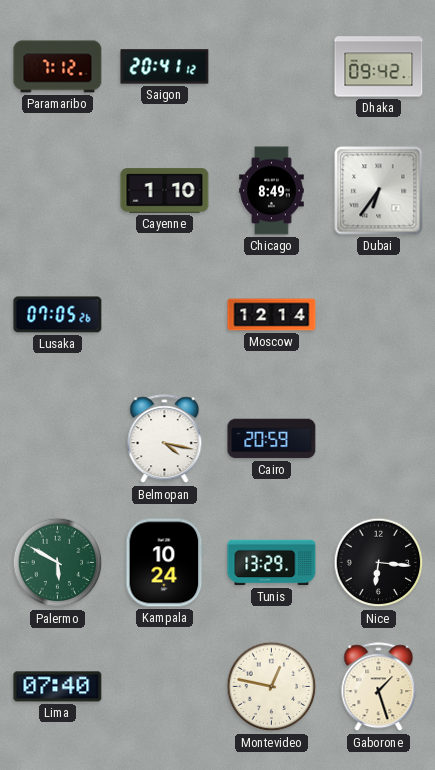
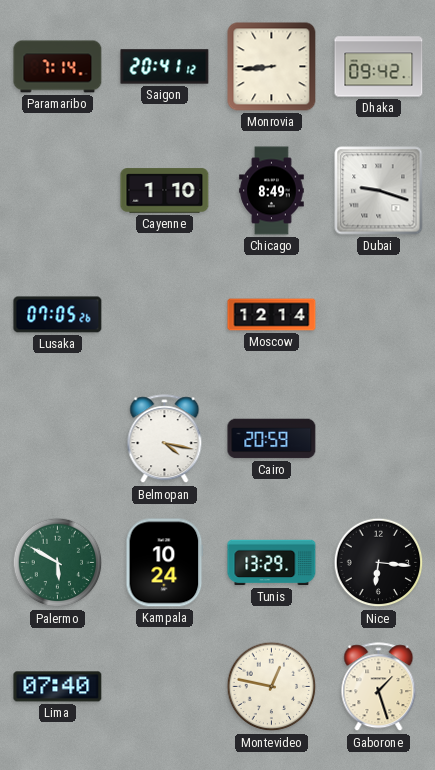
Paramaribo: 7:12 -> 7:14 (58, 67)
Monrovia: none -> 8:44 (272, 67)
Dubai: 6:36 -> 9:18 (379, 191)
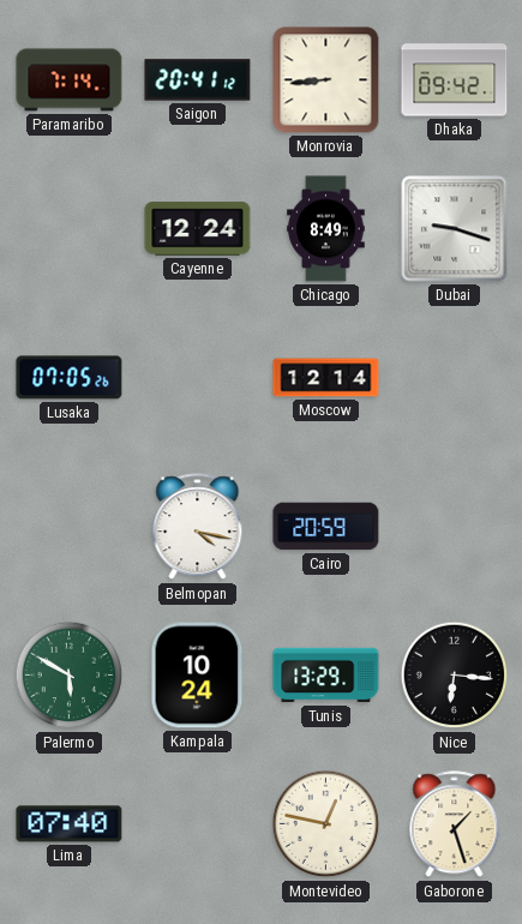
Cayenne: 1:10 -> 12:24 (198, 229)
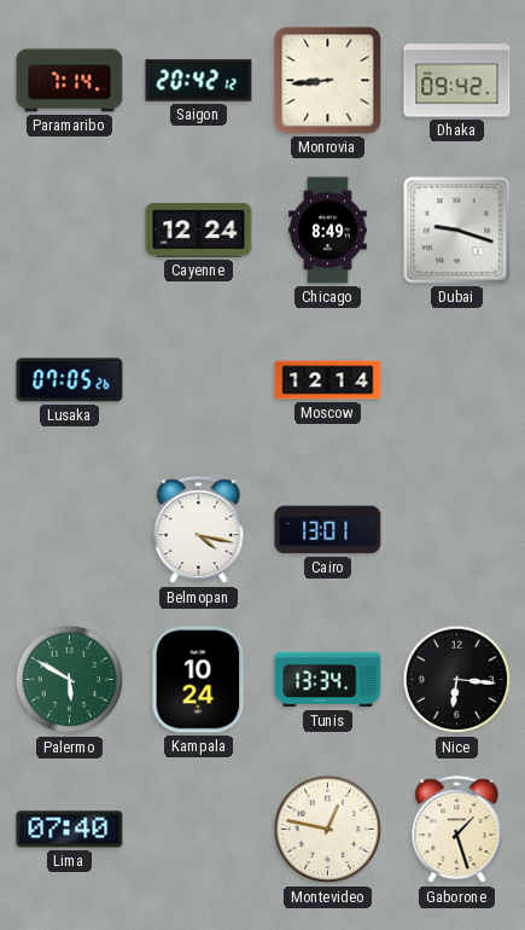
Saigon: 20:41 -> 20:42 (199, 81)
Cairo: 20:59 -> 13:01 (328, 530)
Tunis: 13:29 -> 13:34 (328, 680)
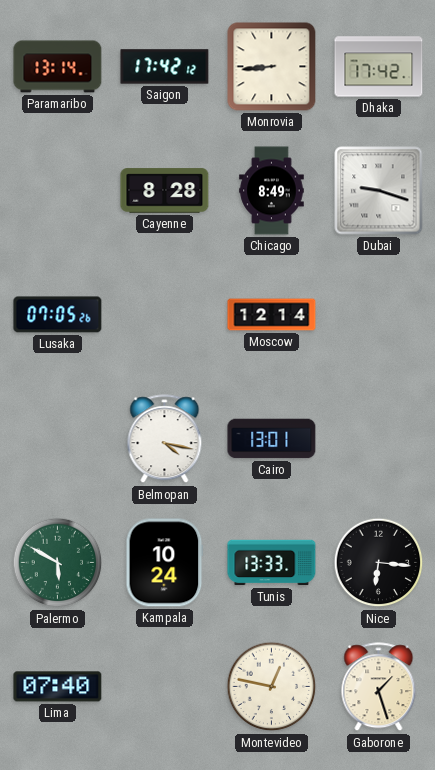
Paramaribo: 7:14 -> 13:14 (58, 67)
Saigon: 20:42 -> 17:42 (165, 67)
Dhaka: 09:42 -> 17:42 (379, 67)
Cayenne: 12:24 -> 8:28 (165, 191)
Tunis: 13:34 -> 13:33 (272, 563)
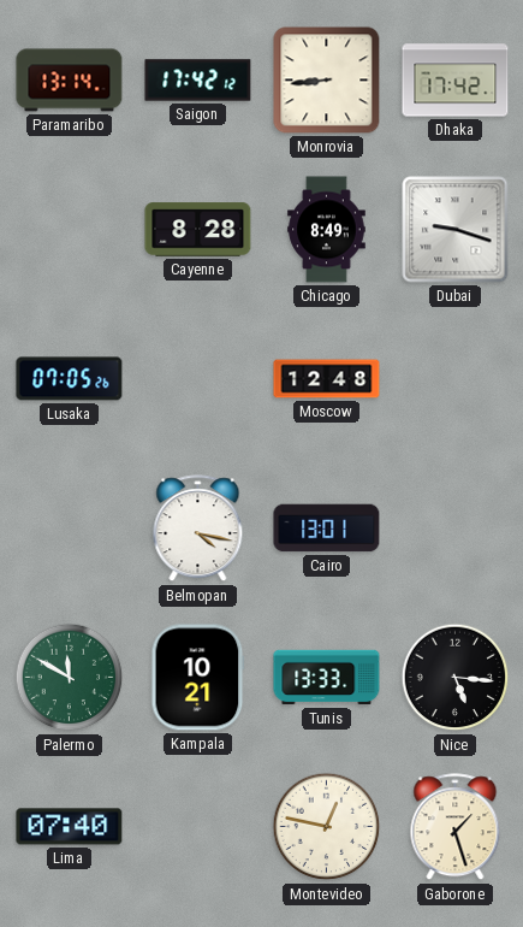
Moscow: 12:14 -> 12:48 (327, 379)
Palermo: 5:50 -> 11:50 (70, 678)
Kampala: 10:24 -> 10:21 (198, 678)
Nice: 6:16 -> 5:16 (456, 678)
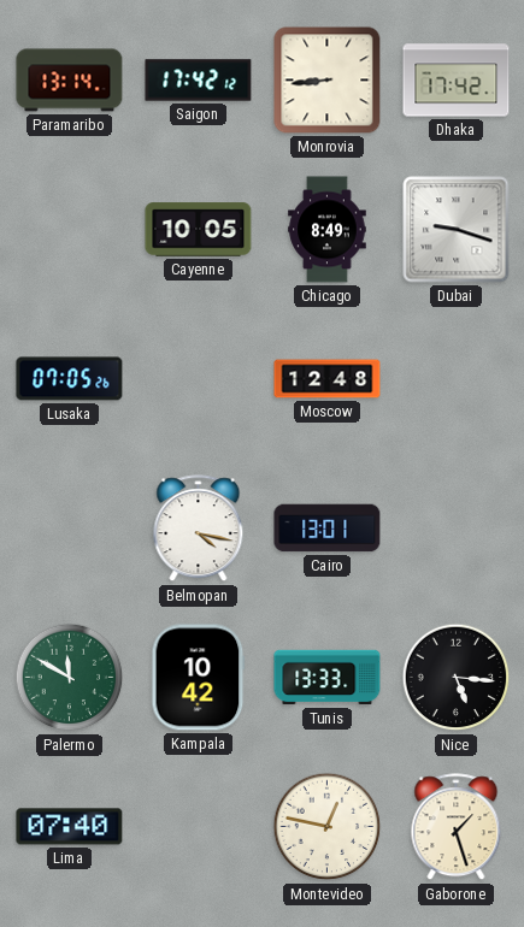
Cayenne: 8:28 -> 10:05 (199, 230)
Kampala: 10:21 -> 10:42 (199, 678)
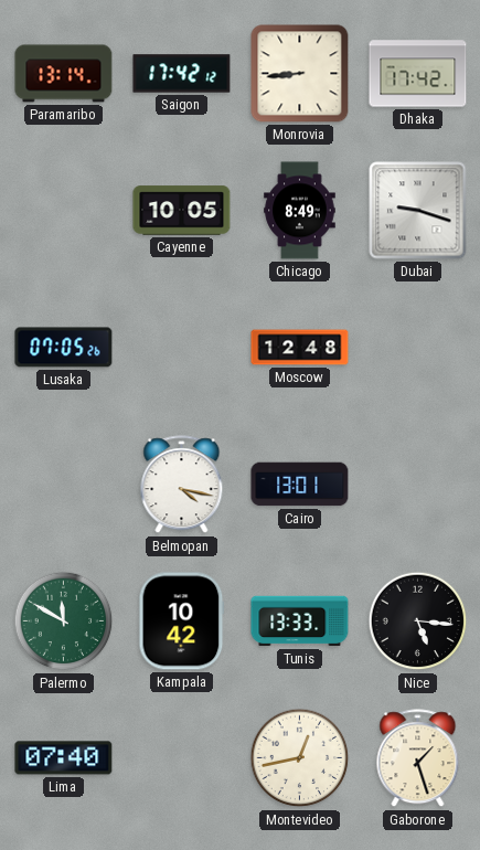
Montevideo: 12:47 -> 12:43 (300, 758)
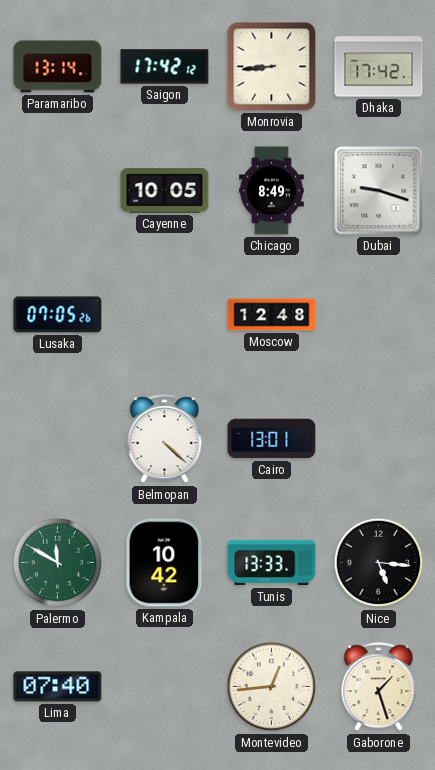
Belmopan: 4:17 -> 4:22 (165, 439)
Montevideo: 12:43 -> 12:44 (272, 687)
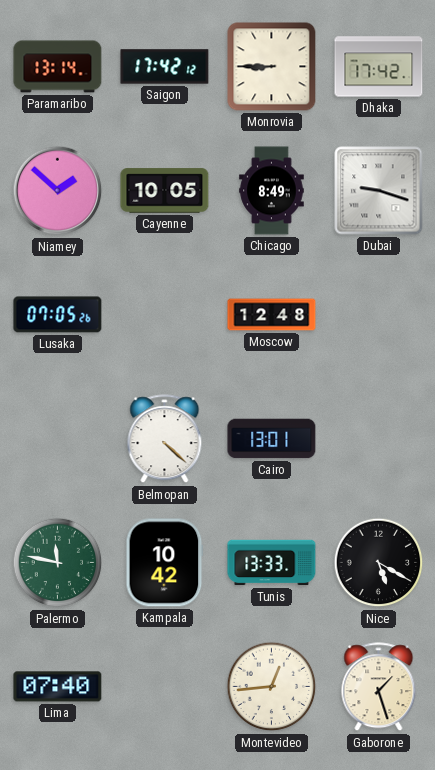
Monrovia: 8:44 -> 8:45 (272, 67)
Niamey: none -> 1:52 (58, 191)
Palermo: 11:50 -> 11:47 (58, 563)
Nice: 5:16 -> 5:20 (379, 563)
